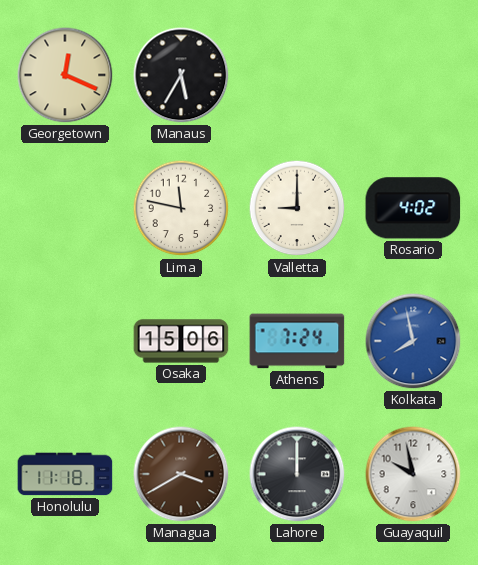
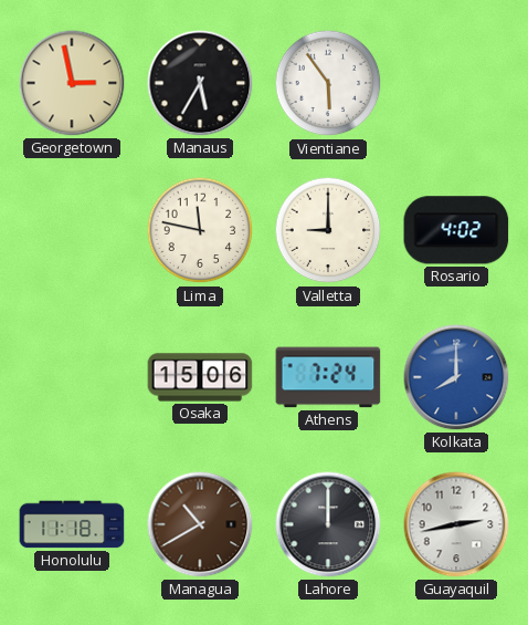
Georgetown: 12:19 -> 2:58 (72, 83)
Vientiane: none -> 5:54 (328, 83)
Kolkata: 7:58 -> 8:00 (456, 377)
Managua: 3:40 -> 10:40 (200, 524)
Guayaquil: 9:58 -> 2:43 (456, 524)
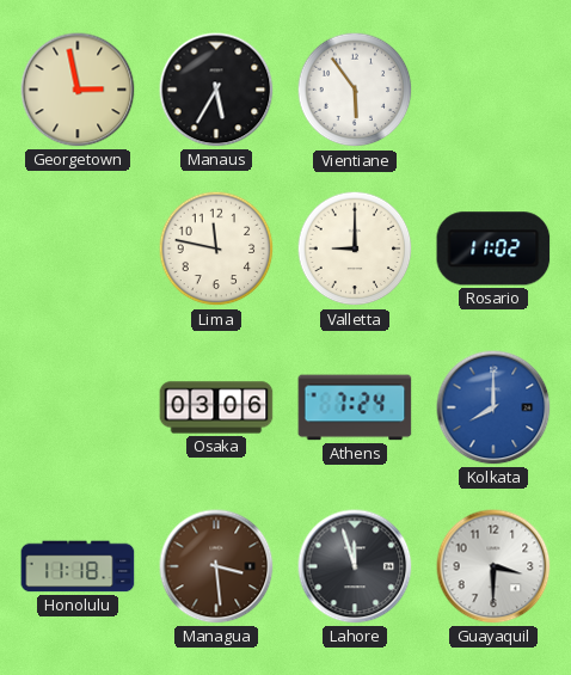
Rosario: 4:02 -> 11:02 (493, 248)
Osaka: 15:06 -> 03:06 (216, 407)
Managua: 10:40 -> 3:29 (216, 566)
Lahore: 12:00 -> 11:57 (355, 566)
Guayaquil: 2:43 -> 3:30 (493, 566)
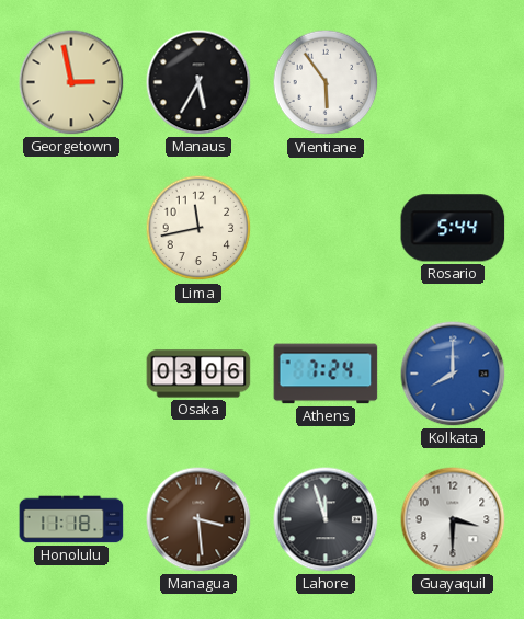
Lima: 11:47 -> 11:43 (198, 228)
Valletta: 9:00 -> none (355, 248)
Rosario: 11:02 -> 5:44 (453, 228)
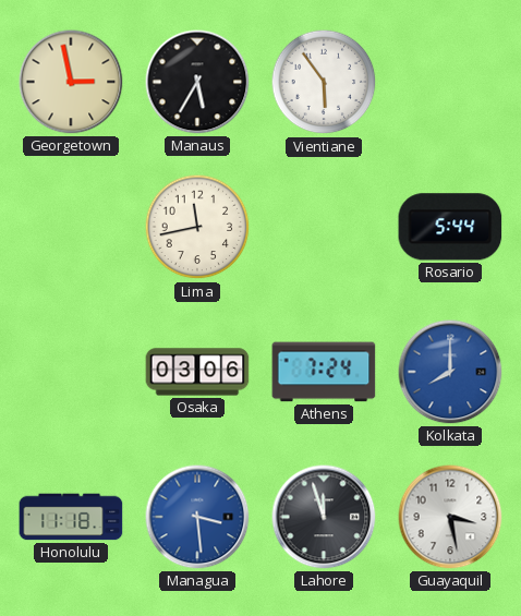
Managua dial: brown -> blue (197, 517)
Guayaquil: 3:30 -> 3:28 (450, 517)
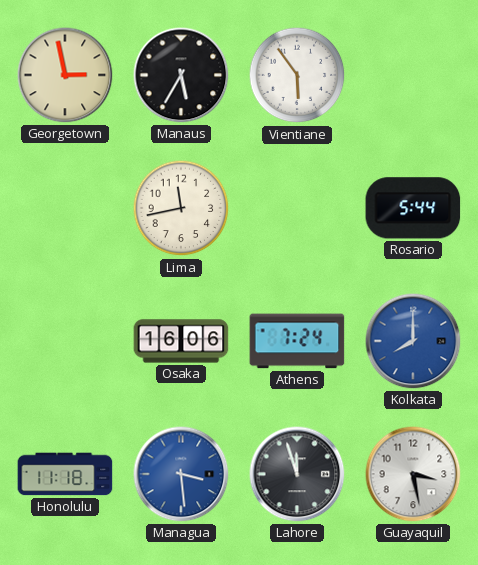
Osaka: 03:06 -> 16:06 (181, 341)
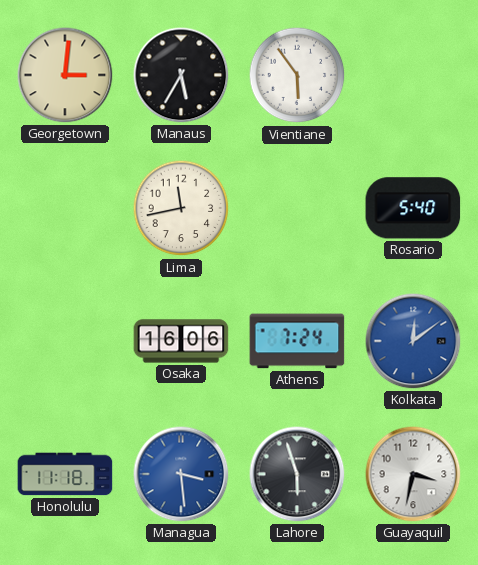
Georgetown: 2:58 -> 3:01 (65, 75)
Rosario: 5:44 -> 5:40 (413, 208)
Kolkata: 8:00 -> 12:09 (413, 341)
Lahore: 11:57 -> 5:57 (297, 474)
Guayaquil: 3:28 -> 3:32 (413, 474)
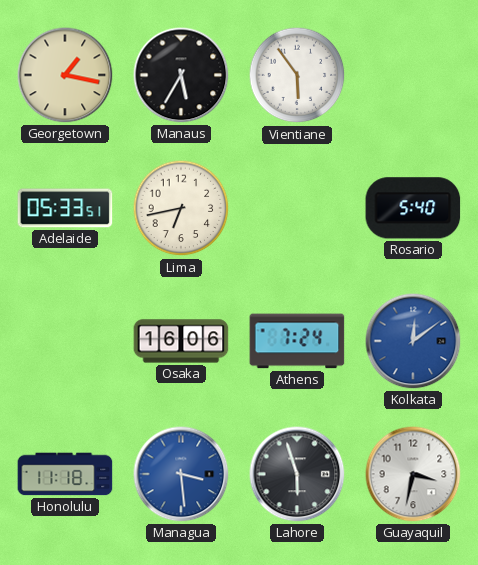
Georgetown: 3:01 -> 1:17 (65, 75)
Adelaide: none -> 05:33 (65, 208)
Lima: 11:43 -> 6:43 (181, 208)
